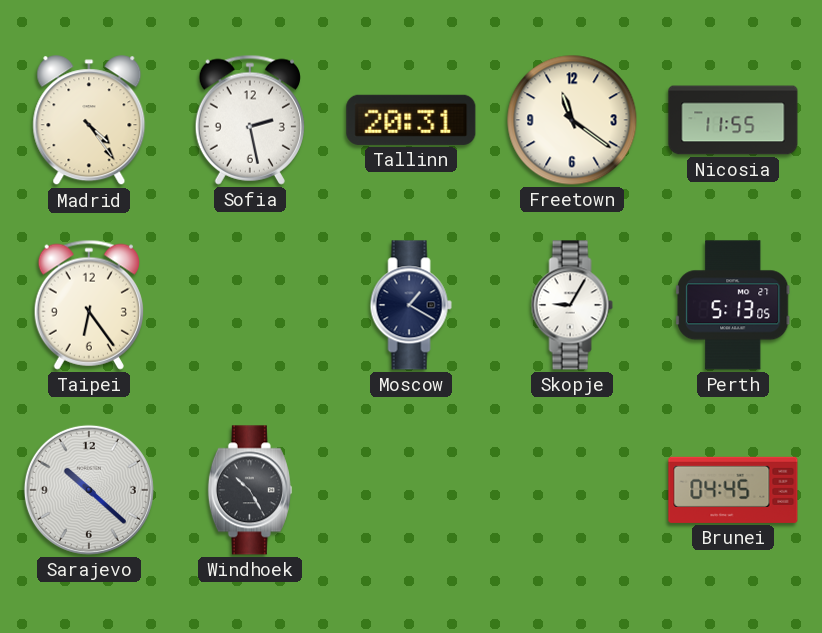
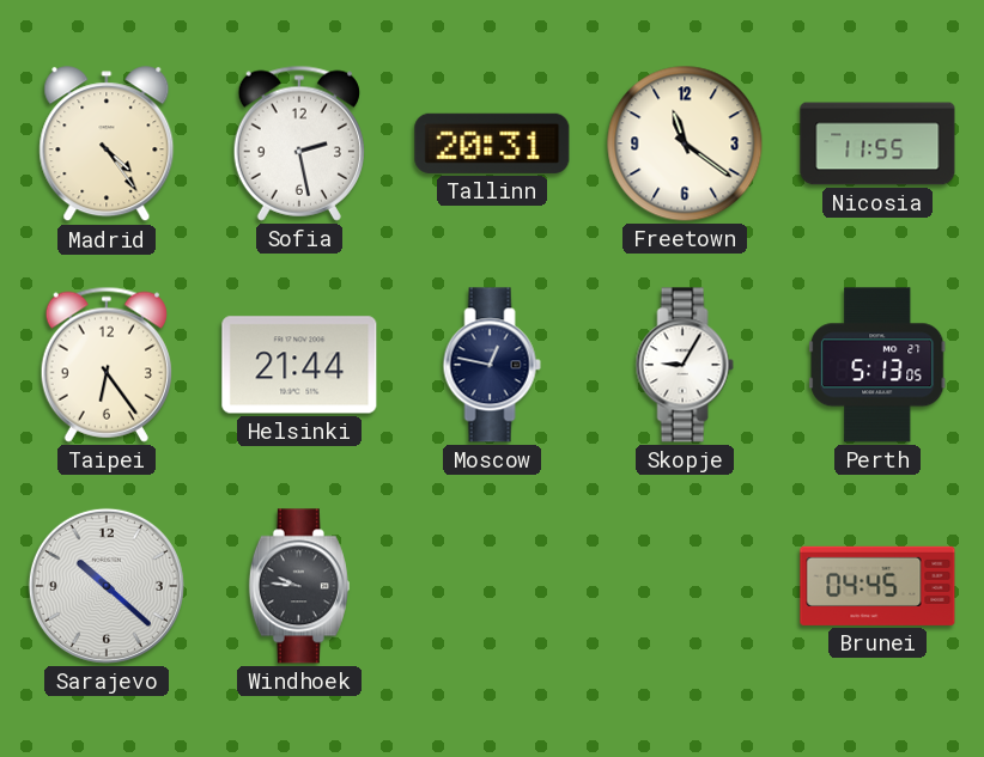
Helsinki: none -> 21:44 (299, 365)
Moscow: 1:20 -> 12:47 (492, 365)
Windhoek: 10:25 -> 9:46 (299, 586)
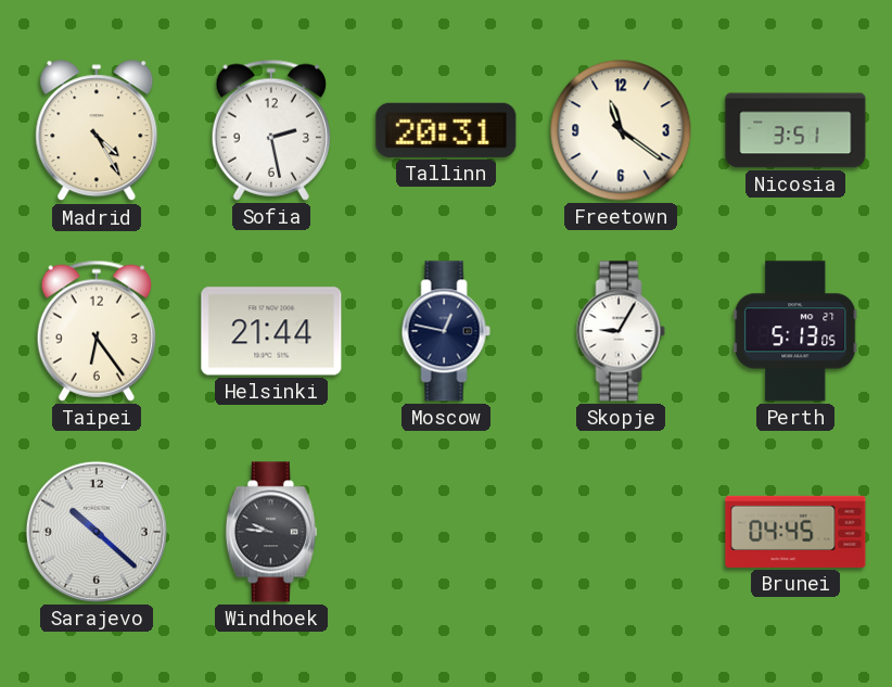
Madrid: 4:24 -> 4:25 (97, 131)
Nicosia: 11:55 -> 3:51 (795, 130)
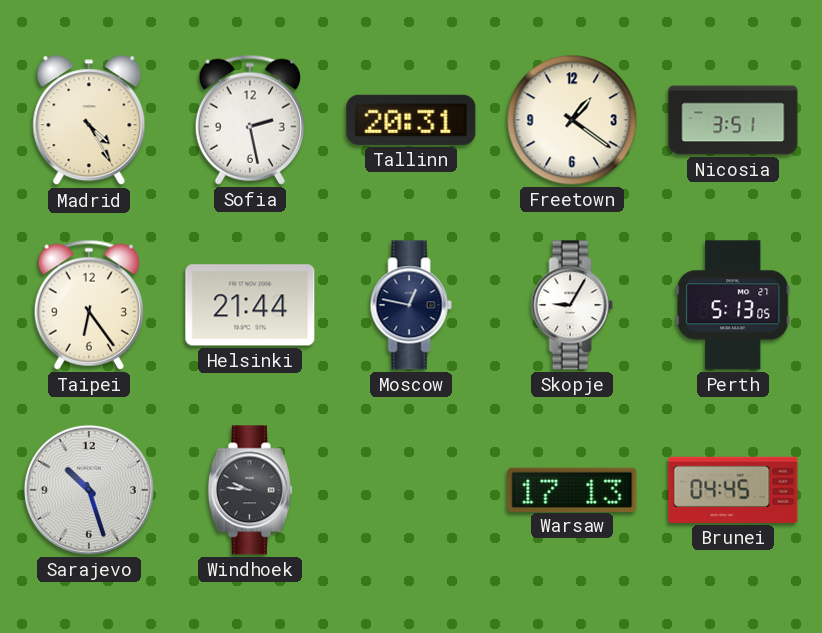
Freetown: 11:21 -> 1:21 (572, 120)
Sarajevo: 10:22 -> 10:27 (89, 490)
Warsaw: none -> 17:13 (572, 489)
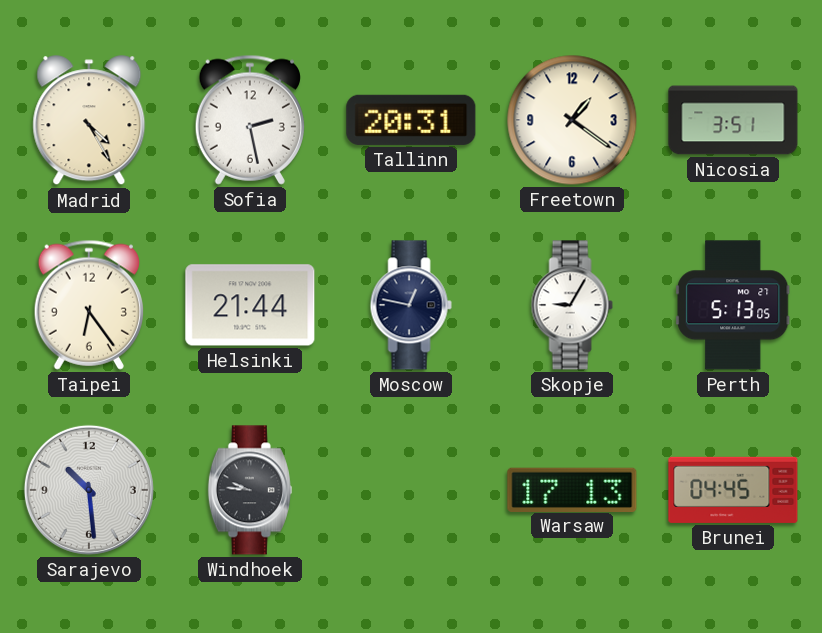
Sarajevo: 10:27 -> 10:29 (89, 490)
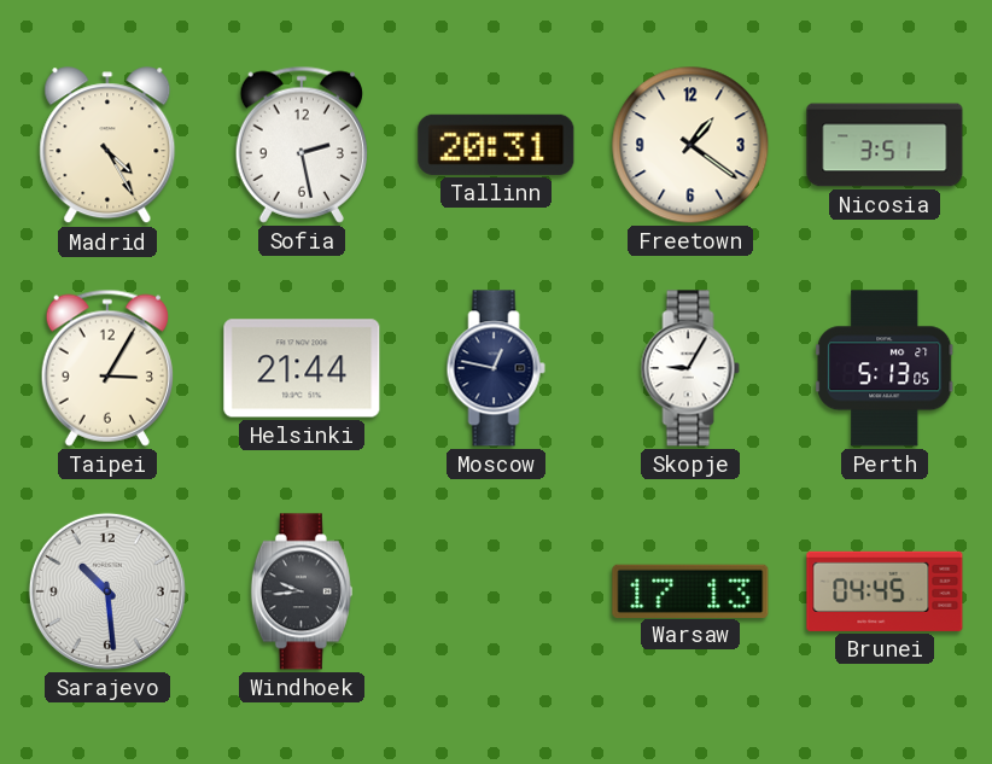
Taipei: 6:24 -> 3:05 (107, 368)
Windhoek: 9:46 -> 9:44 (302, 591)
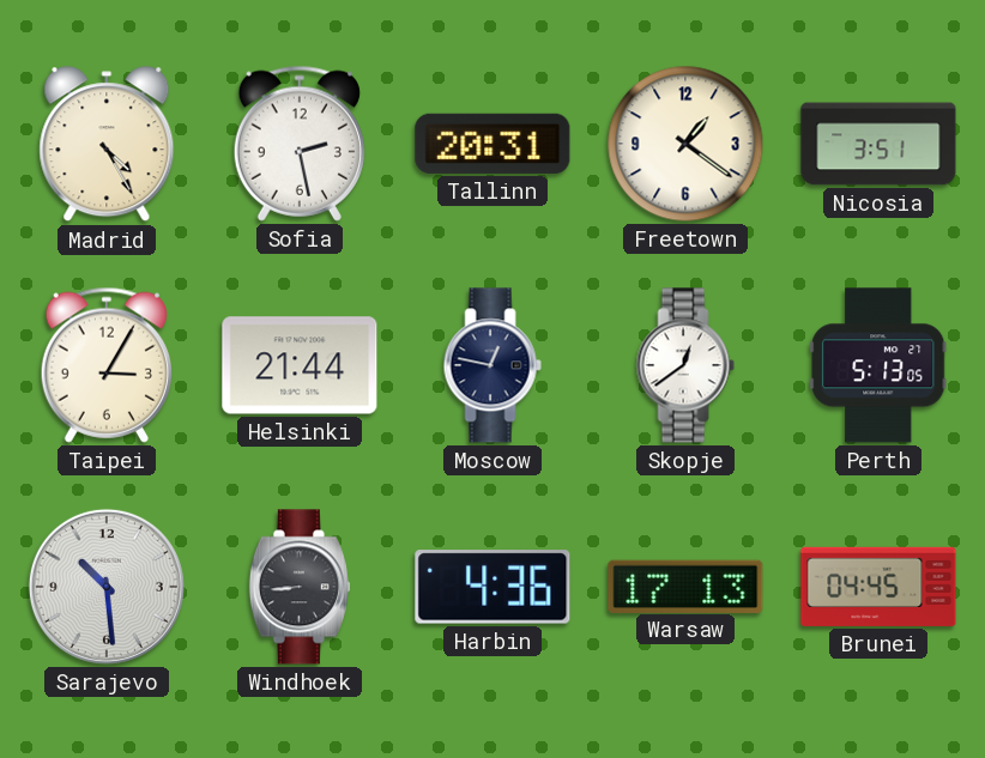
Skopje: 9:05 -> 12:39 (685, 365)
Windhoek: 9:44 -> 8:44 (300, 587)
Harbin: none -> 4:36 (492, 587)
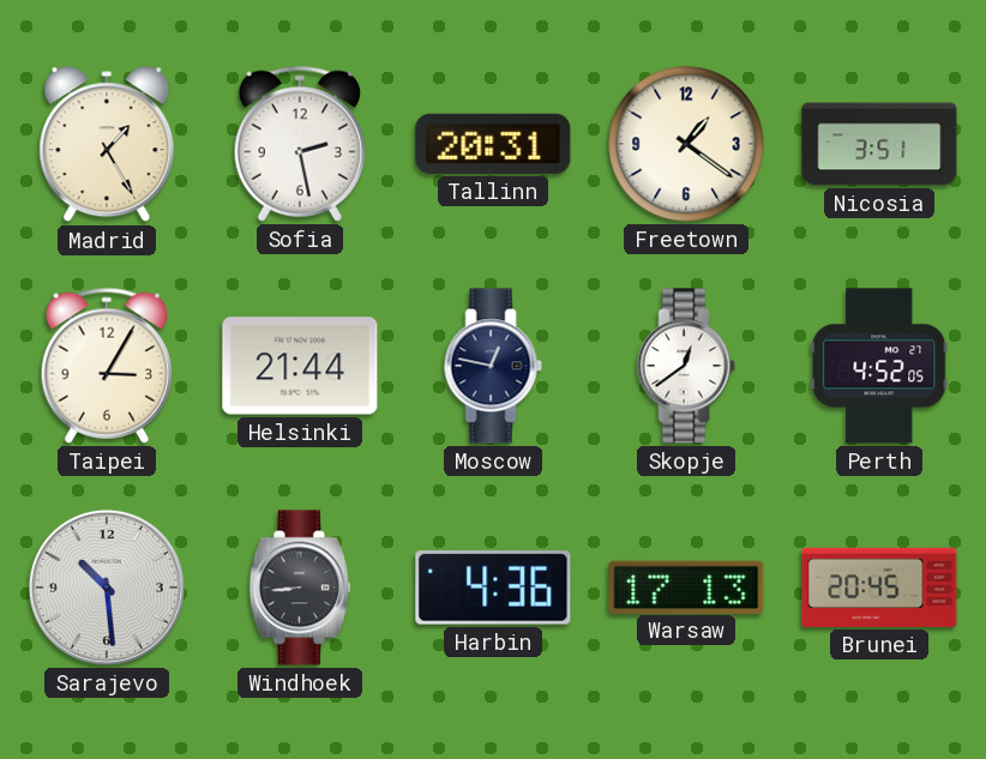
Madrid: 4:25 -> 1:25 (107, 145)
Perth: 5:13 -> 4:52 (879, 366)
Brunei: 04:45 -> 20:45 (879, 588)
